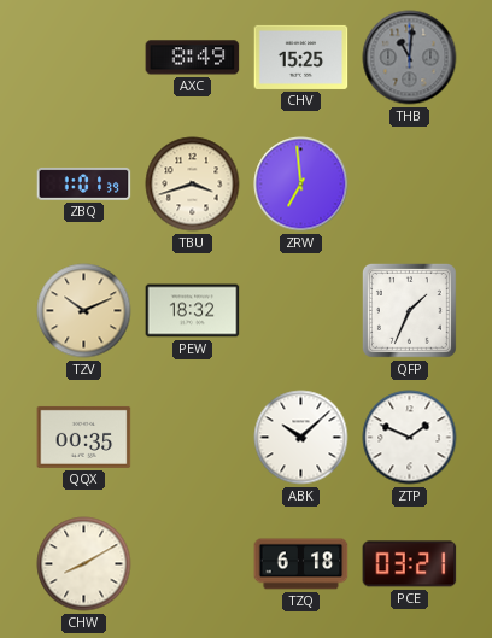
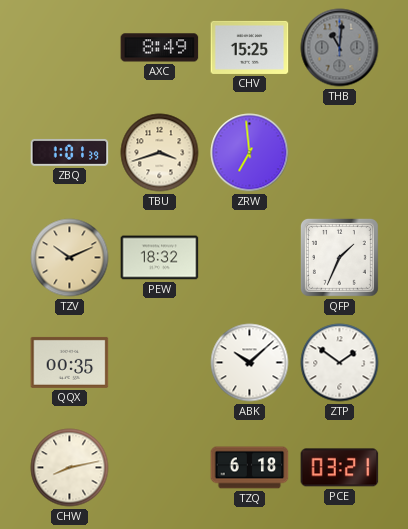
ZTP: 1:49 -> 1:51 (340, 363)
CHW: 8:10 -> 8:13 (70, 468)
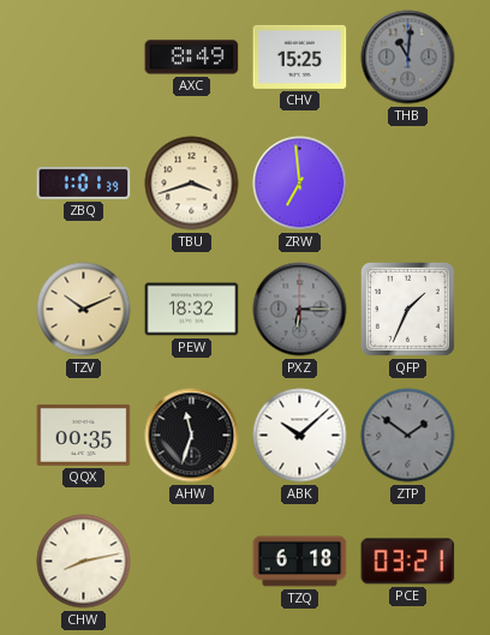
PXZ: none -> 6:15 (300, 310)
AHW: none -> 11:33 (192, 436)
ZTP dial: white -> grey (408, 436)
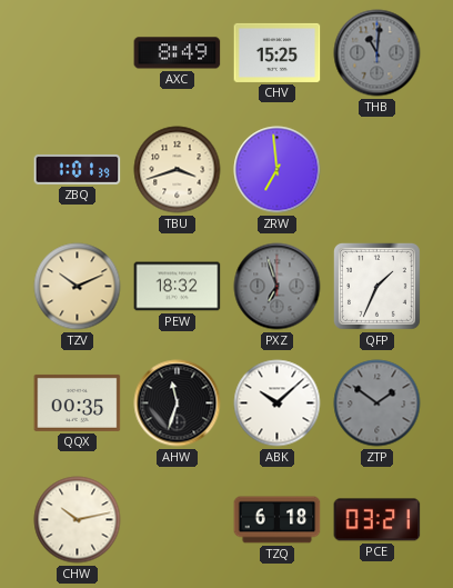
PXZ: 6:15 -> 6:57 (278, 287)
CHW: 8:13 -> 10:13 (78, 520)
